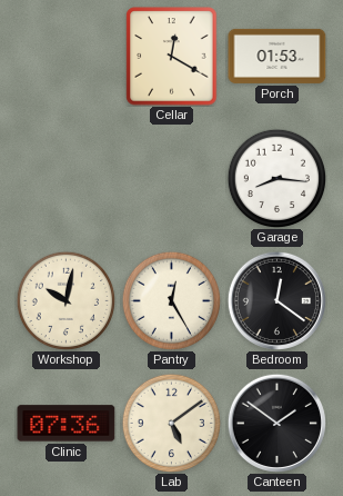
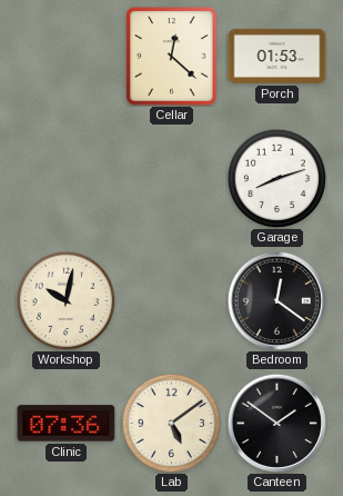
Cellar: 12:20 -> 12:22 (172, 57)
Garage: 8:16 -> 8:12 (276, 178)
Pantry: 12:25 -> none (171, 300)
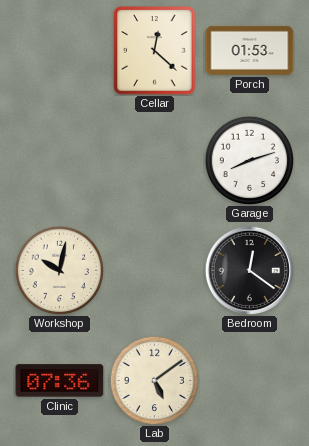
Canteen: 1:51 -> none (276, 423)
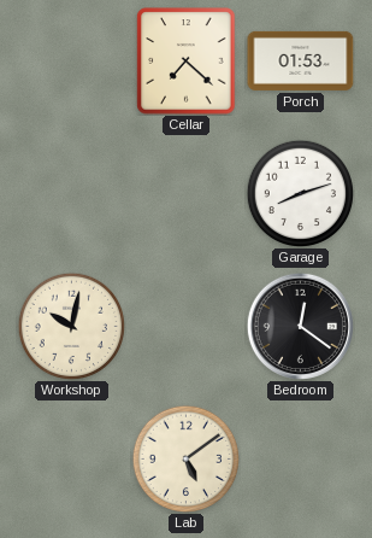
Cellar: 12:22 -> 7:22 (187, 62)
Clinic: 07:36 -> none (60, 381)
